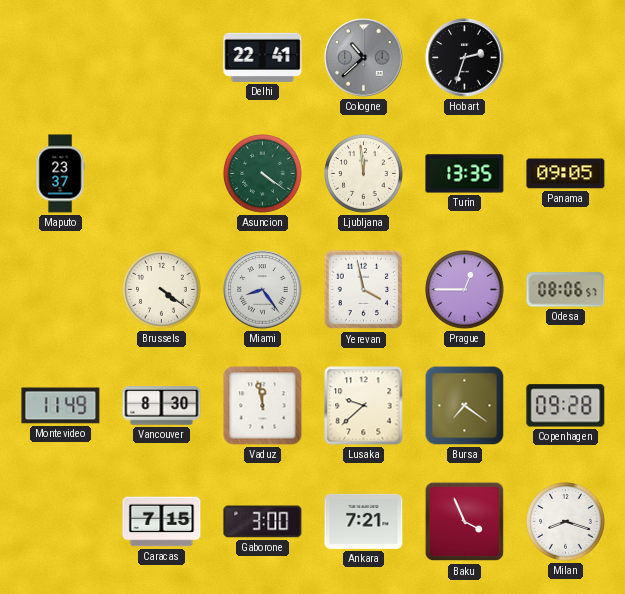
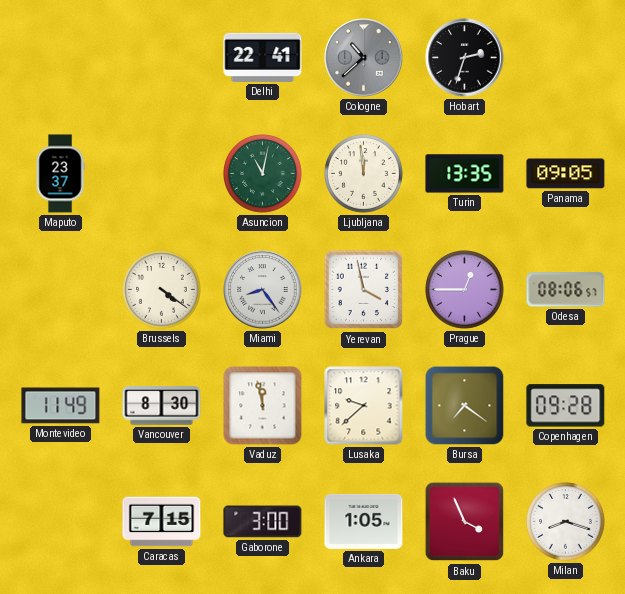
Asuncion: 4:21 -> 11:02 (263, 174)
Ankara: 7:21 -> 1:05 (364, 521)
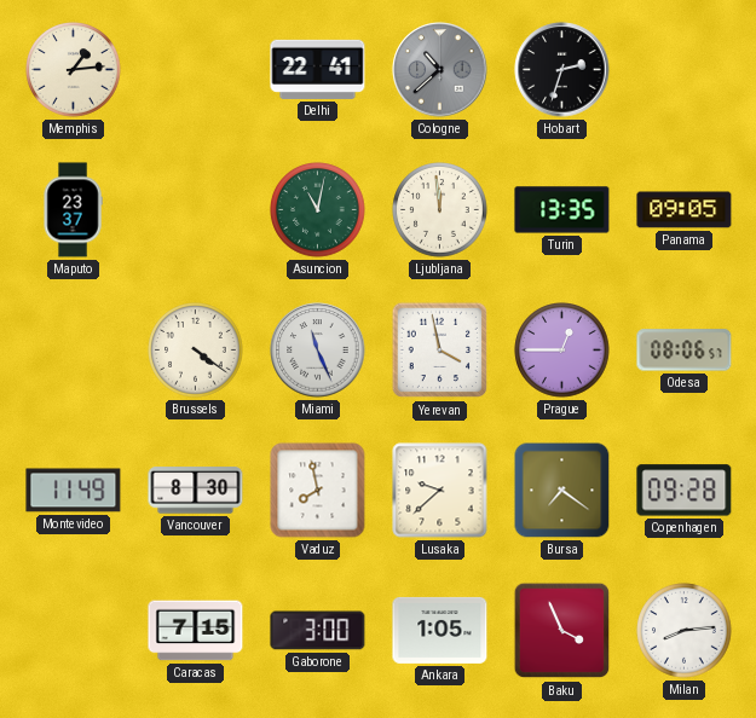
Memphis: none -> 1:14 (74, 70)
Miami: 8:24 -> 11:26 (318, 351)
Vaduz: 11:58 -> 7:58 (318, 491)
Milan: 8:18 -> 8:14 (685, 631)
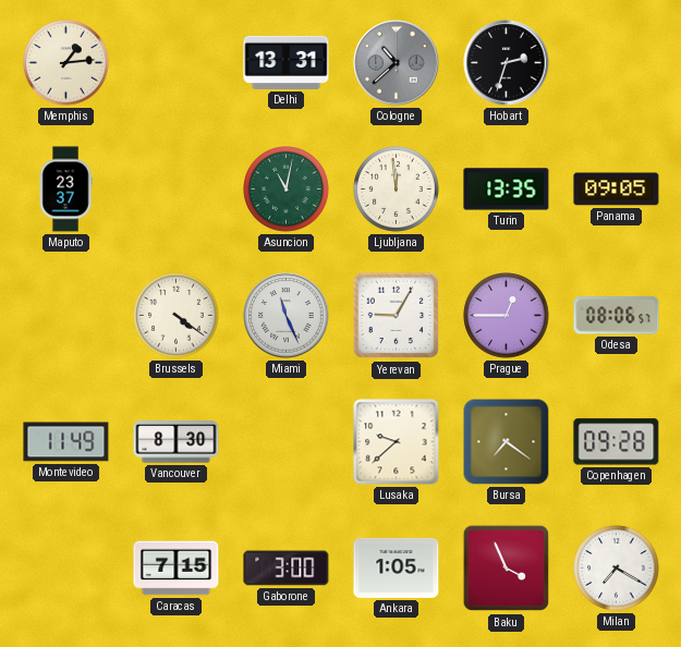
Delhi: 22:41 -> 13:31 (287, 62)
Yerevan: 3:58 -> 9:05 (397, 316)
Vaduz: 7:58 -> none (318, 491)
Milan: 8:14 -> 7:20 (617, 569)
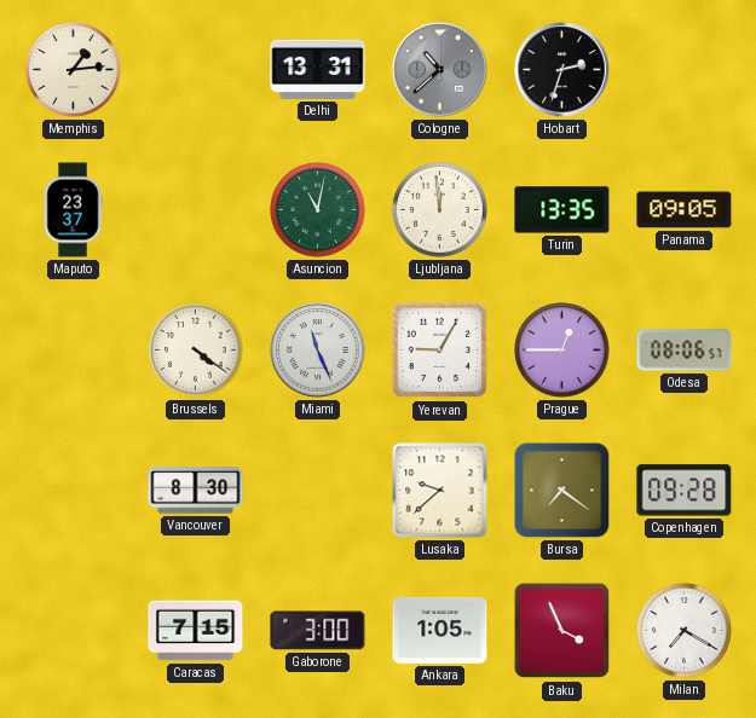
Montevideo: 11:49 -> none (66, 442)
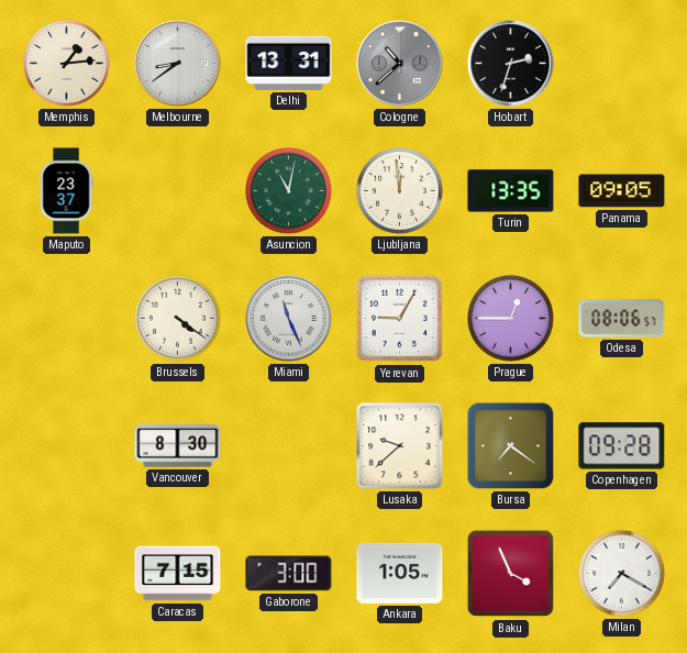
Melbourne: none -> 8:39 (178, 64)
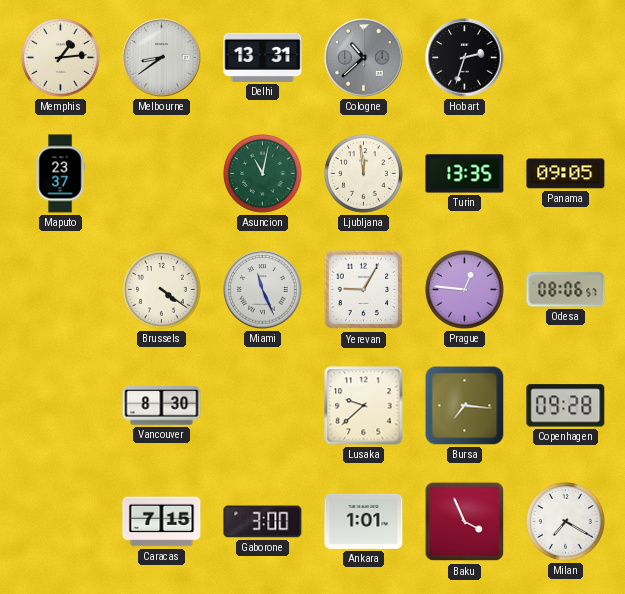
Prague: 12:45 -> 12:46 (465, 290)
Bursa: 7:21 -> 7:16 (465, 406)
Ankara: 1:05 -> 1:01 (364, 521)
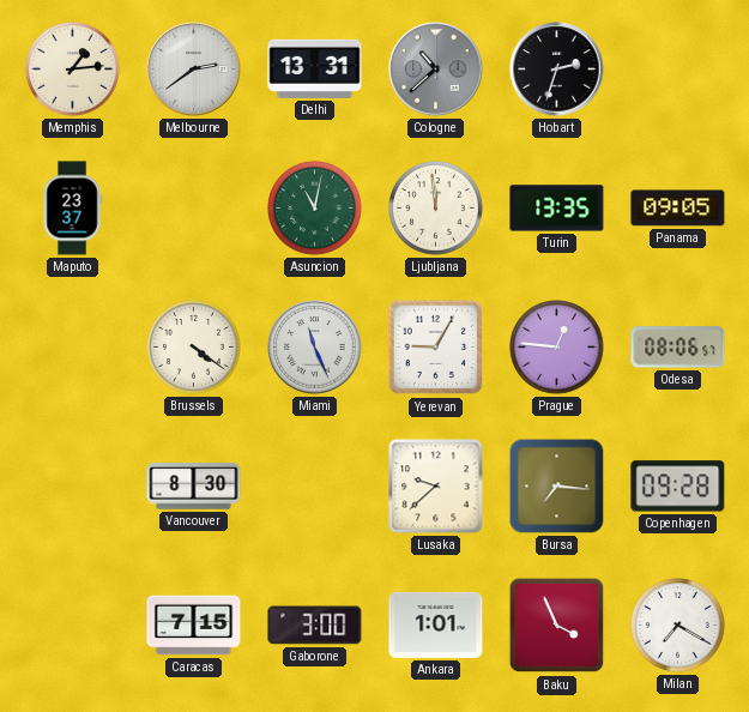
Melbourne: 8:39 -> 2:39 (194, 70)
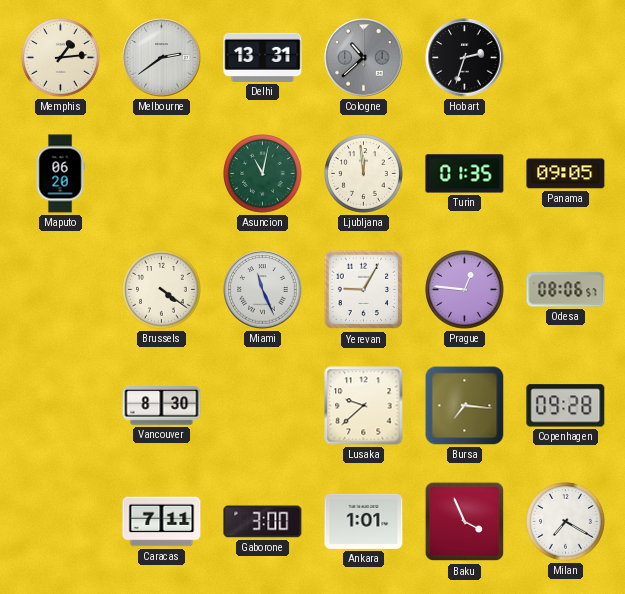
Maputo: 23:37 -> 06:20 (60, 174)
Turin: 13:35 -> 01:35 (465, 174)
Caracas: 7:15 -> 7:11 (162, 522)
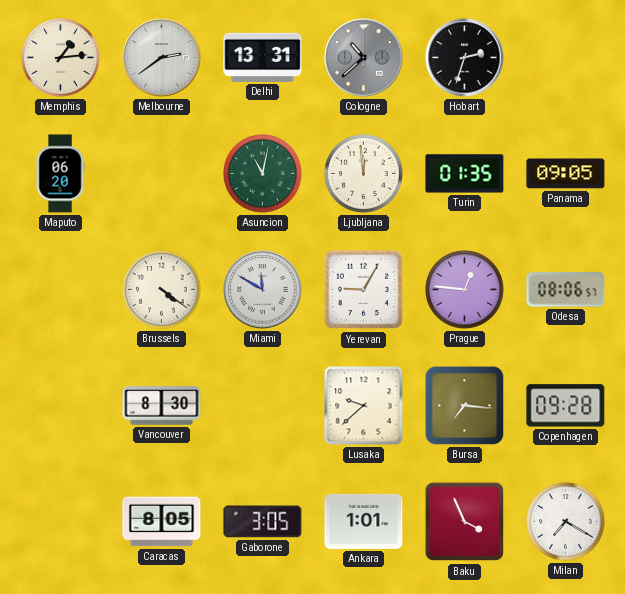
Miami: 11:26 -> 11:50 (263, 290)
Caracas: 7:11 -> 8:05 (162, 522)
Gaborone: 3:00 -> 3:05 (263, 522)
